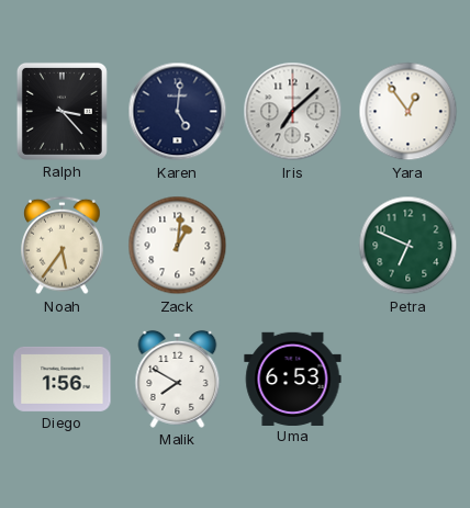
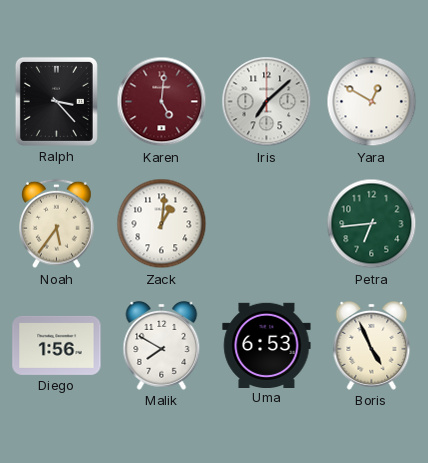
Karen dial: navy -> burgundy (162, 102)
Yara: 12:54 -> 12:50 (372, 102)
Petra: 6:49 -> 6:44 (372, 224)
Boris: none -> 4:56 (372, 345)
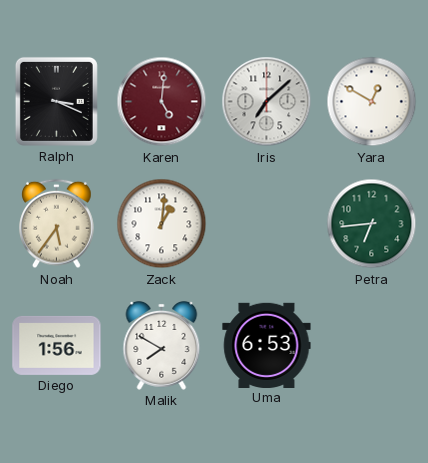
Ralph: 3:23 -> 3:19 (56, 101)
Boris: 4:56 -> none (372, 345)
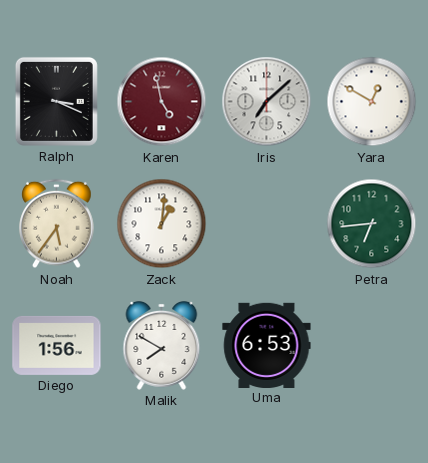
Karen: 5:01 -> 4:58 (162, 102)
